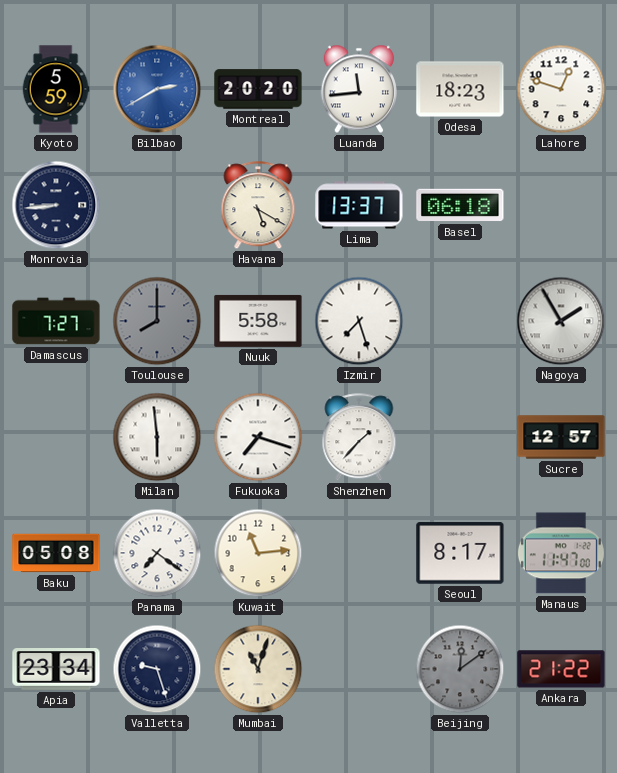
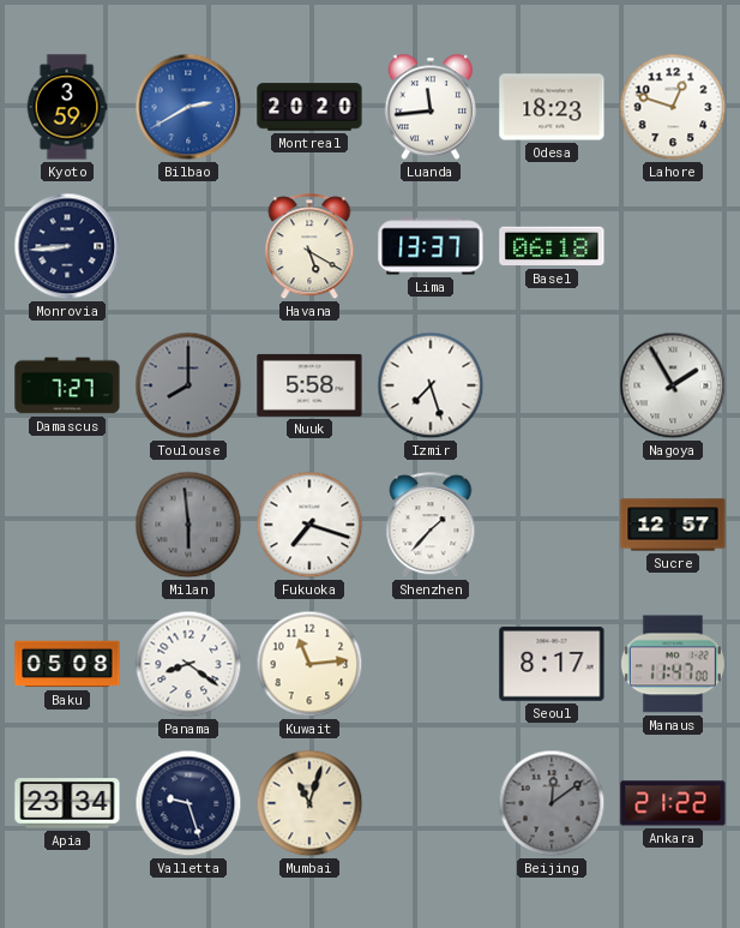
Kyoto: 5:59 -> 3:59 (67, 107)
Milan dial: white -> grey (188, 525)
Panama: 7:21 -> 8:21 (188, 664)
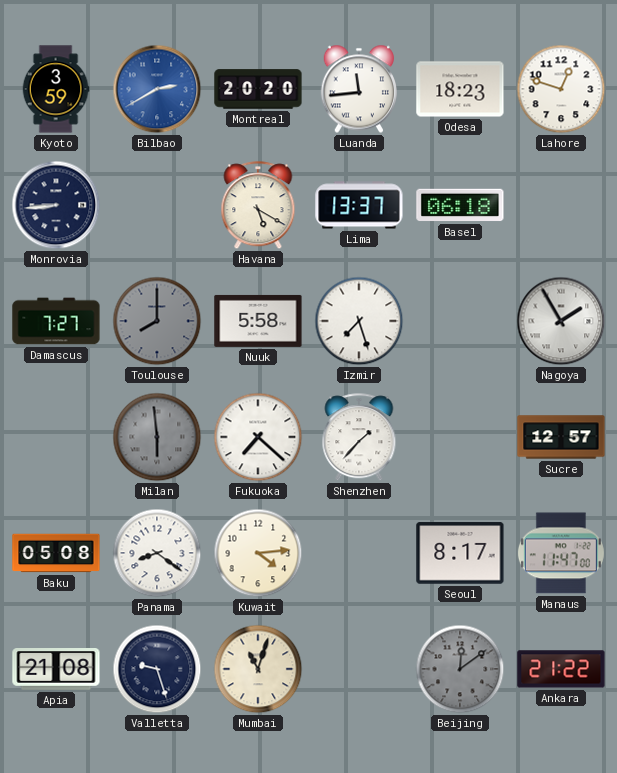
Fukuoka: 7:18 -> 7:22 (258, 437)
Kuwait: 11:14 -> 4:14 (258, 553)
Apia: 23:34 -> 21:08 (56, 669)
